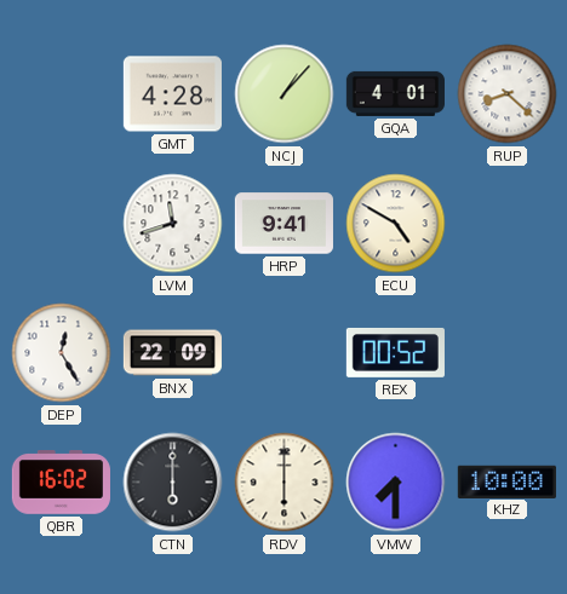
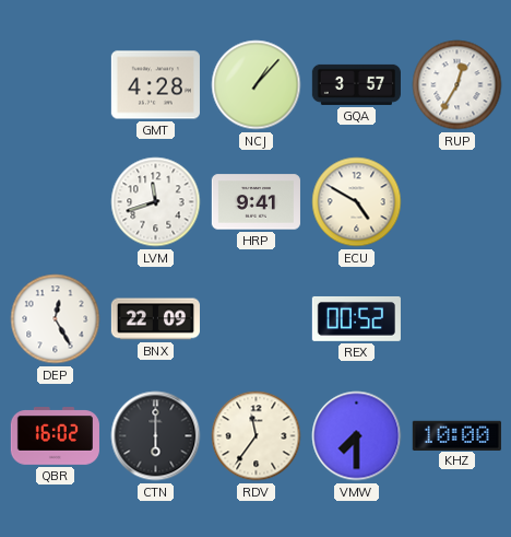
GQA: 4:01 -> 3:57 (356, 84)
RUP: 8:22 -> 12:35 (457, 85)
RDV: 6:00 -> 11:36 (257, 436)
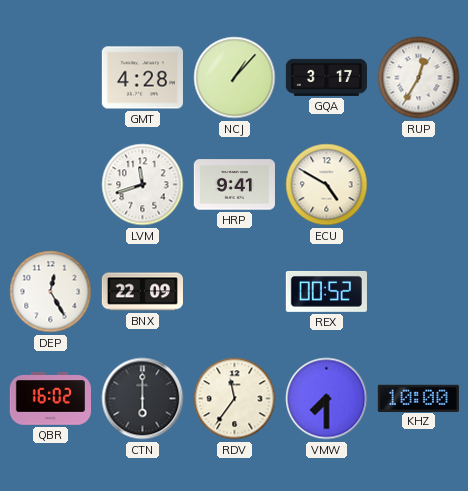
GQA: 3:57 -> 3:17 (326, 77)
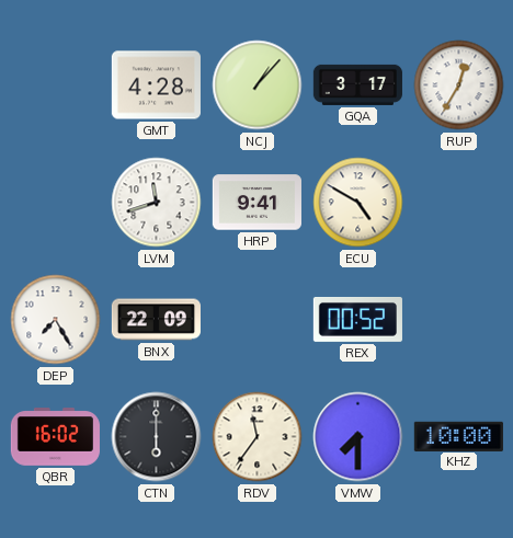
DEP: 12:25 -> 7:25 (56, 320)
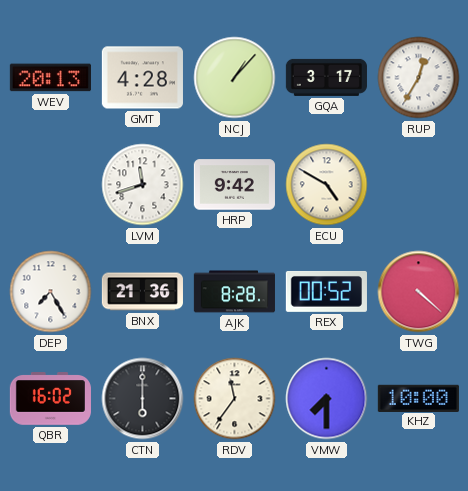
WEV: none -> 20:13 (50, 78)
HRP: 9:41 -> 9:42 (234, 185)
BNX: 22:09 -> 21:36 (142, 292)
AJK: none -> 8:28 (234, 292)
TWG: none -> 4:22 (419, 292)
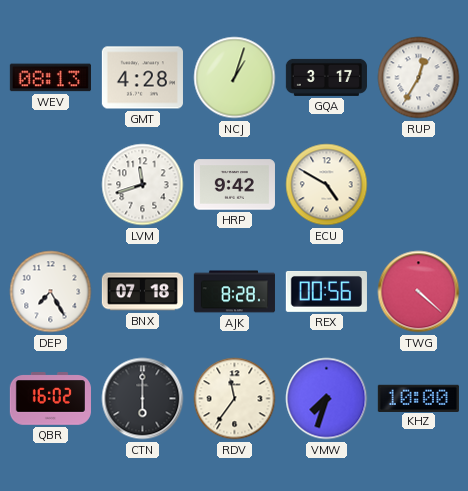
WEV: 20:13 -> 08:13 (50, 78)
NCJ: 1:07 -> 1:03 (235, 78)
BNX: 21:36 -> 07:18 (142, 292)
REX: 00:52 -> 00:56 (326, 291)
VMW: 7:30 -> 7:33 (327, 399)
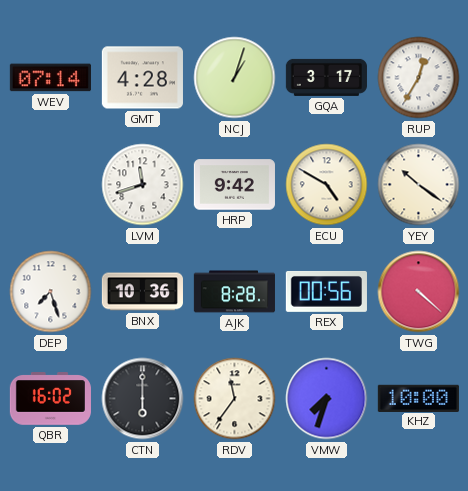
WEV: 08:13 -> 07:14 (50, 78)
YEY: none -> 10:21 (419, 185)
DEP: 7:25 -> 7:27 (51, 292)
BNX: 07:18 -> 10:36 (142, 292)
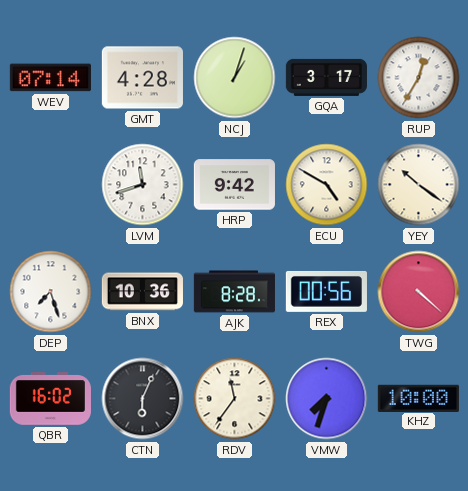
CTN: 6:00 -> 6:04 (143, 399)
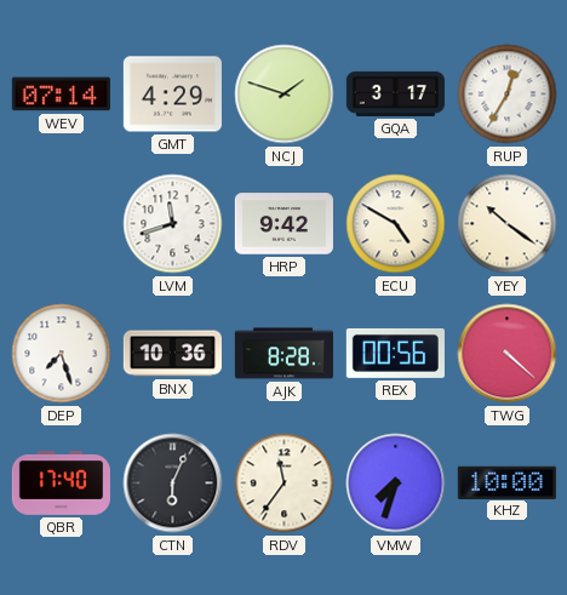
GMT: 4:28 -> 4:29 (172, 95)
NCJ: 1:03 -> 1:48 (285, 95)
QBR: 16:02 -> 17:40 (61, 484)
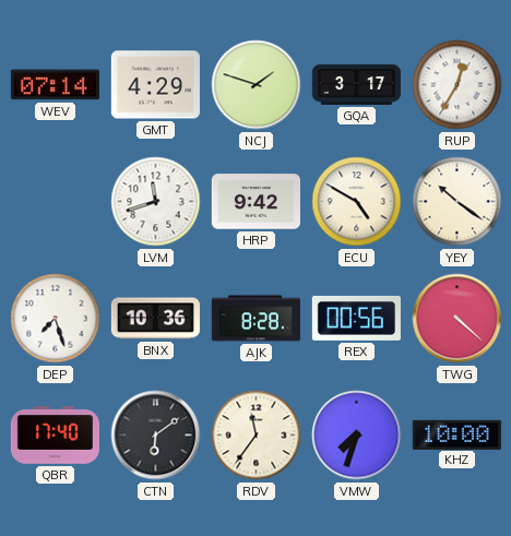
CTN: 6:04 -> 6:09 (156, 436)
